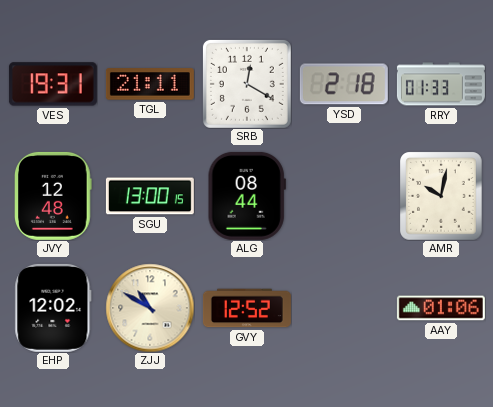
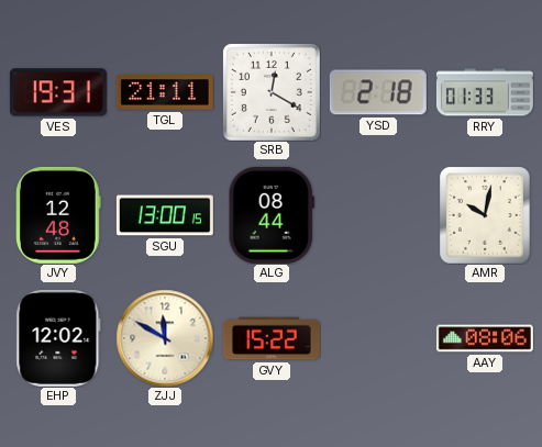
ZJJ: 10:50 -> 11:50 (165, 338)
GVY: 12:52 -> 15:22 (272, 338)
AAY: 01:06 -> 08:06 (485, 338)
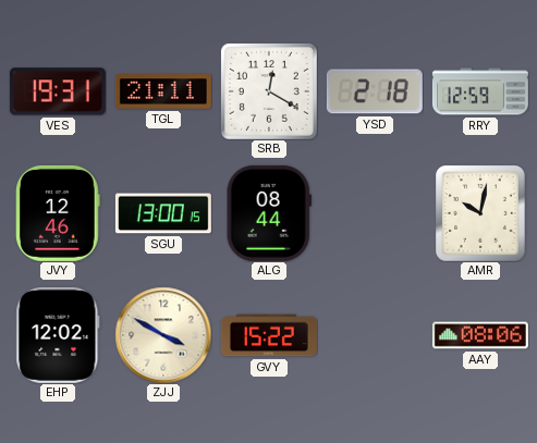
RRY: 01:33 -> 12:59 (480, 91)
JVY: 12:48 -> 12:46 (59, 213)
ZJJ: 11:50 -> 3:50 (163, 335)
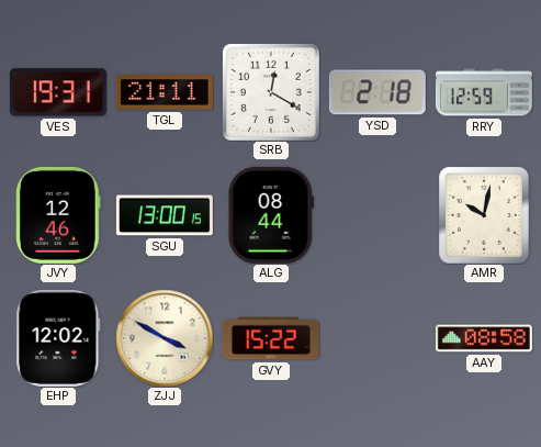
AAY: 08:06 -> 08:58 (484, 338)
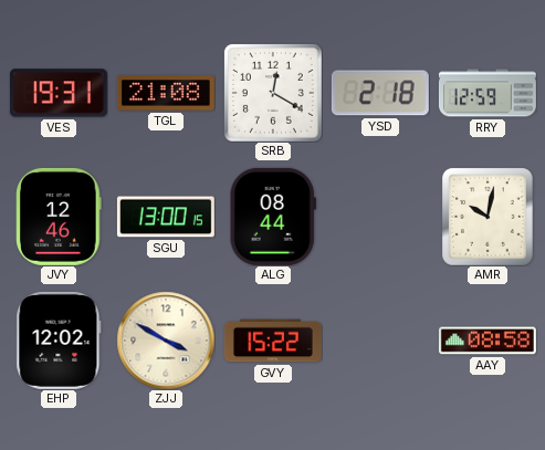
TGL: 21:11 -> 21:08 (166, 93)
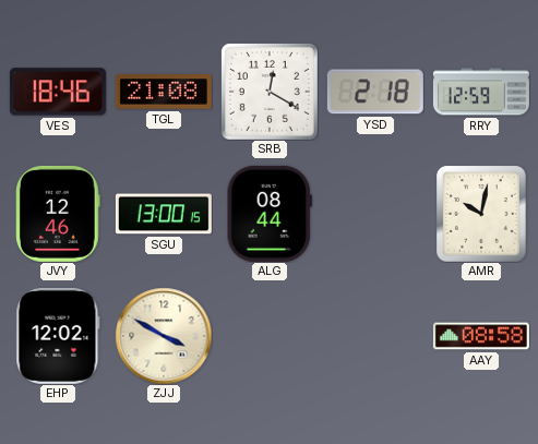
VES: 19:31 -> 18:46 (58, 92)
GVY: 15:22 -> none (273, 341)
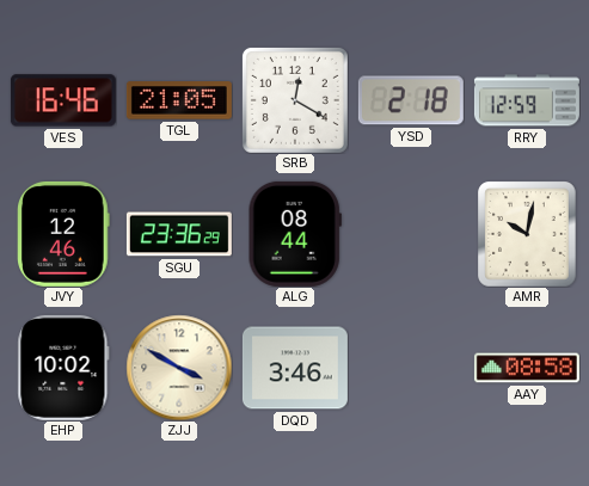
VES: 18:46 -> 16:46 (63, 100)
TGL: 21:08 -> 21:05 (179, 100)
SGU: 13:00 -> 23:36 (179, 234)
EHP: 12:02 -> 10:02 (63, 368)
DQD: none -> 3:46 (295, 368)
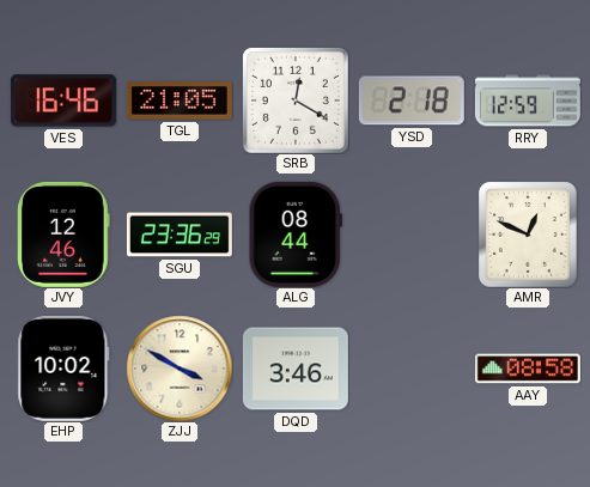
AMR: 10:02 -> 12:49 (529, 235)
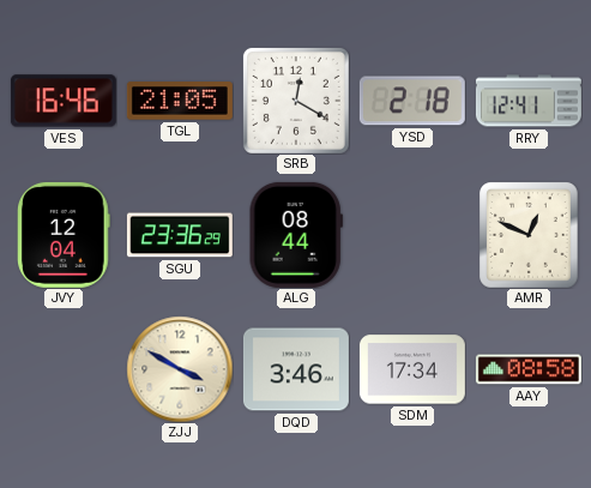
RRY: 12:59 -> 12:41 (529, 101)
JVY: 12:46 -> 12:04 (65, 235)
EHP: 10:02 -> none (63, 369)
SDM: none -> 17:34 (412, 369)
